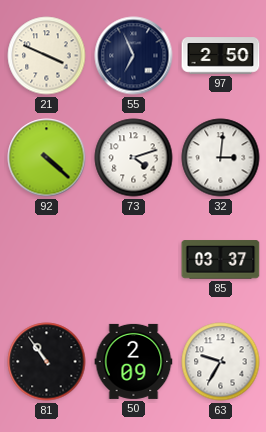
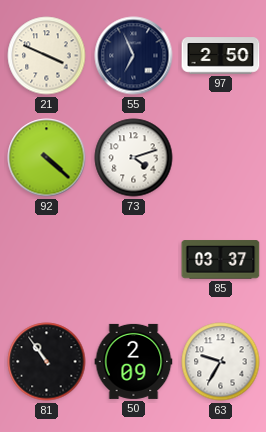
32: 3:01 -> none (221, 158)
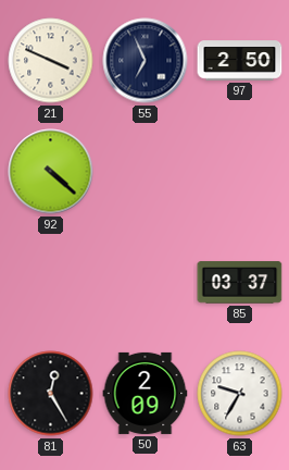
73: 4:12 -> none (134, 158)
81: 10:54 -> 12:25 (51, 394)
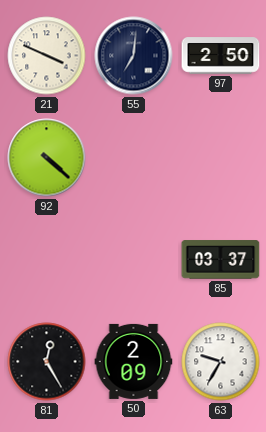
55: 6:56 -> 7:01 (134, 56)
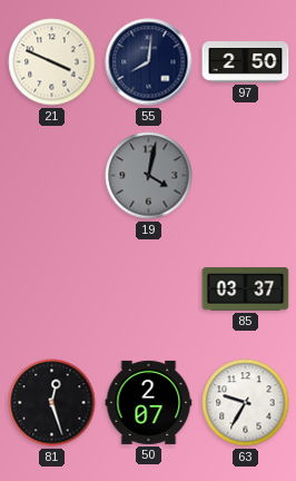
55: 7:01 -> 8:01 (149, 62)
92: 4:22 -> none (47, 158)
19: none -> 4:02 (149, 176)
81: 12:25 -> 12:27 (52, 403)
50: 2:09 -> 2:07 (149, 402)
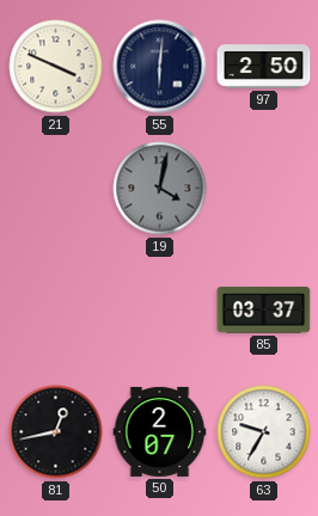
55: 8:01 -> 6:01 (160, 67)
81: 12:27 -> 12:43 (56, 432)
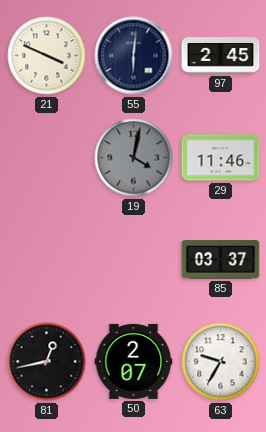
97: 2:50 -> 2:45 (221, 56)
29: none -> 11:46 (221, 158)
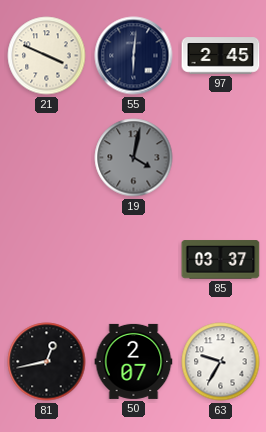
29: 11:46 -> none (221, 158)
